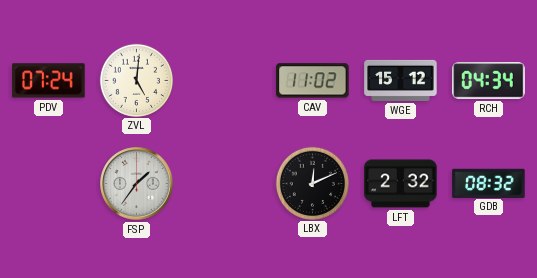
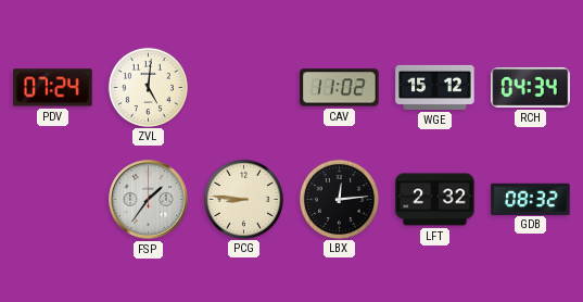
PCG: none -> 8:46 (243, 199)
LBX: 12:11 -> 12:14 (339, 199)
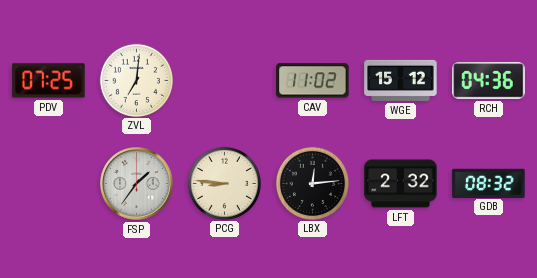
PDV: 07:24 -> 07:25 (49, 81)
ZVL: 5:01 -> 7:01 (136, 80)
RCH: 04:34 -> 04:36 (489, 81)
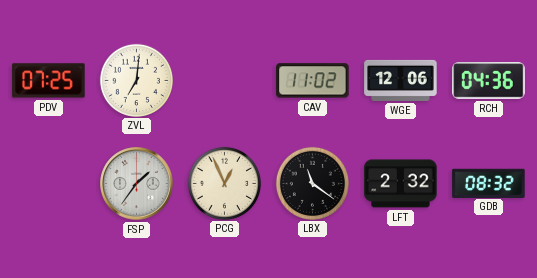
WGE: 15:12 -> 12:06 (401, 80)
PCG: 8:46 -> 12:56 (224, 183)
LBX: 12:14 -> 11:21 (312, 183)
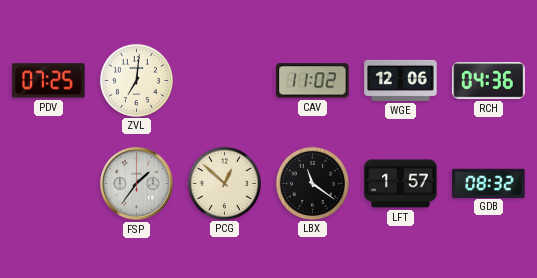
PCG: 12:56 -> 12:52 (224, 183)
LFT: 2:32 -> 1:57 (401, 184)
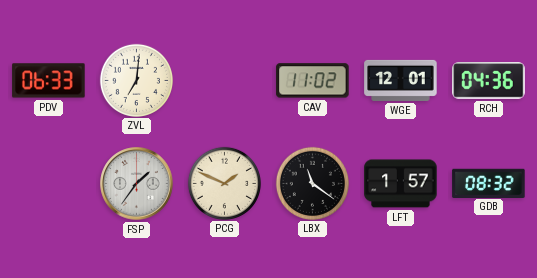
PDV: 07:25 -> 06:33 (49, 81)
WGE: 12:06 -> 12:01 (401, 80)
PCG: 12:52 -> 1:49 (224, 183)
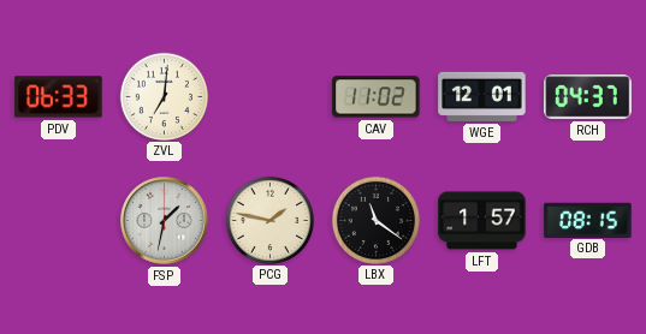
RCH: 04:36 -> 04:37 (588, 97)
FSP: 1:36 -> 1:32 (165, 221)
PCG: 1:49 -> 1:47 (269, 220)
GDB: 08:32 -> 08:15 (588, 220)
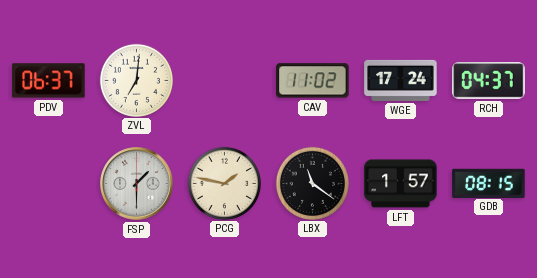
PDV: 06:33 -> 06:37 (49, 81)
WGE: 12:01 -> 17:24 (401, 80)
FSP: 1:32 -> 1:30 (137, 184)
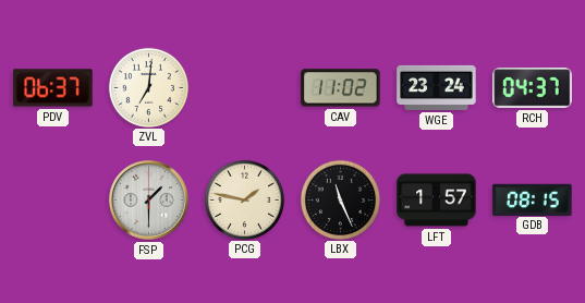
WGE: 17:24 -> 23:24 (437, 87)
LBX: 11:21 -> 11:26 (340, 199)
